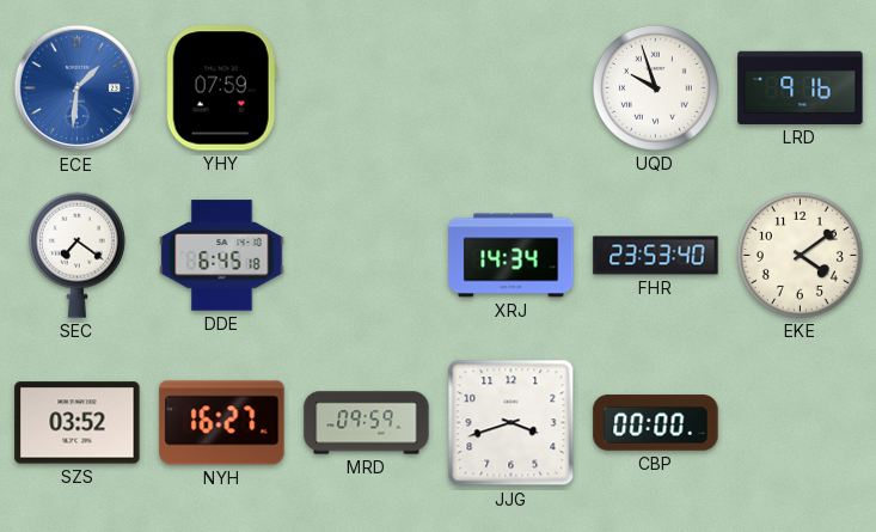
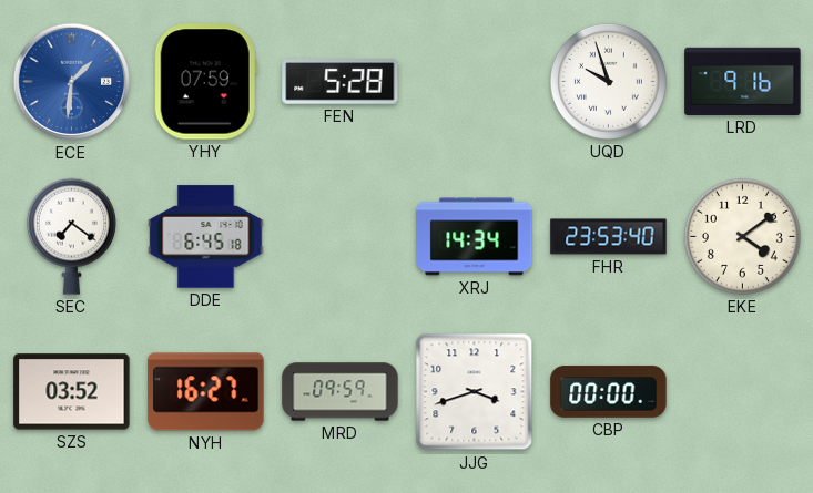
FEN: none -> 5:28 (341, 82)
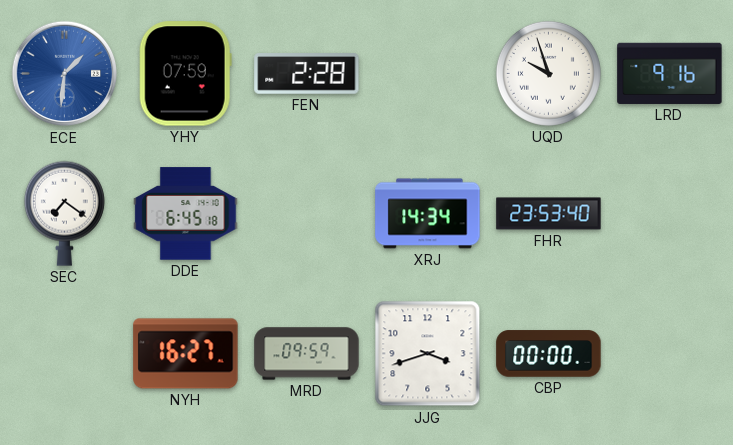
FEN: 5:28 -> 2:28 (307, 74)
EKE: 4:09 -> none (742, 236)
SZS: 03:52 -> none (72, 392)
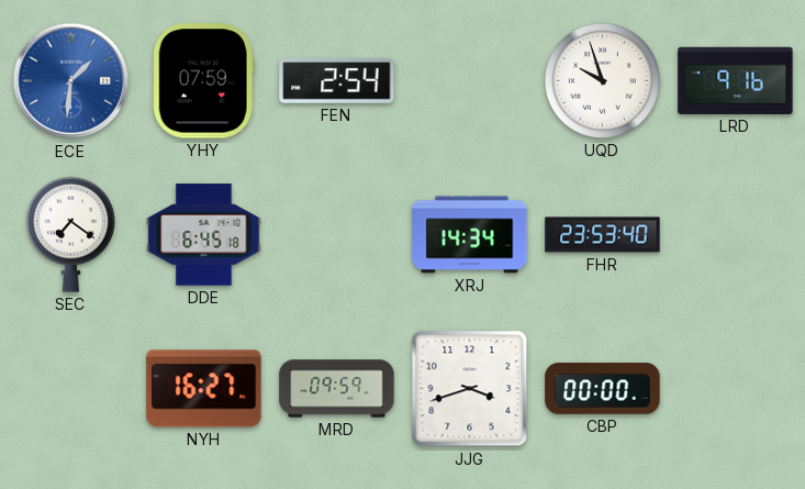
FEN: 2:28 -> 2:54 (337, 81)
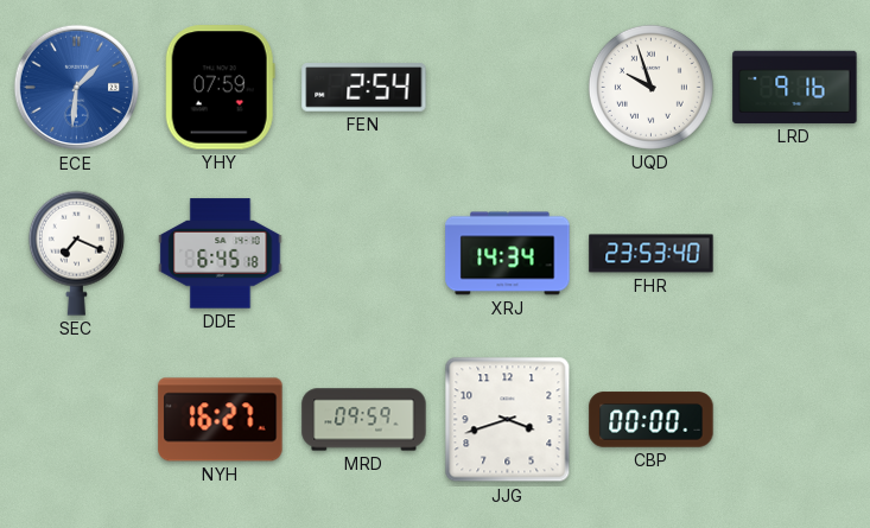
SEC: 7:21 -> 7:19 (76, 253)
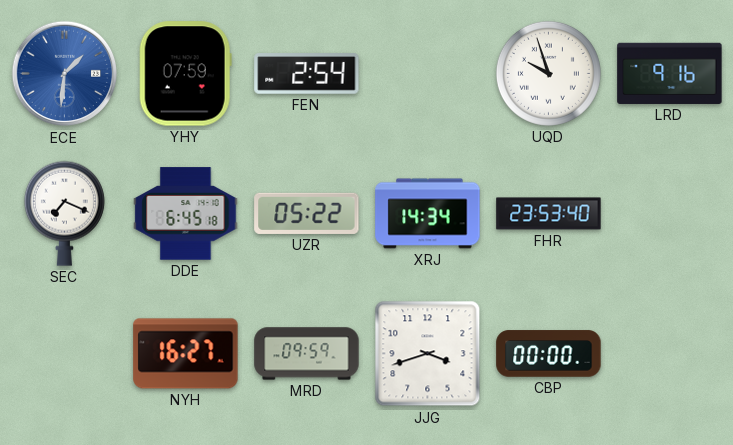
UZR: none -> 05:22 (307, 213)
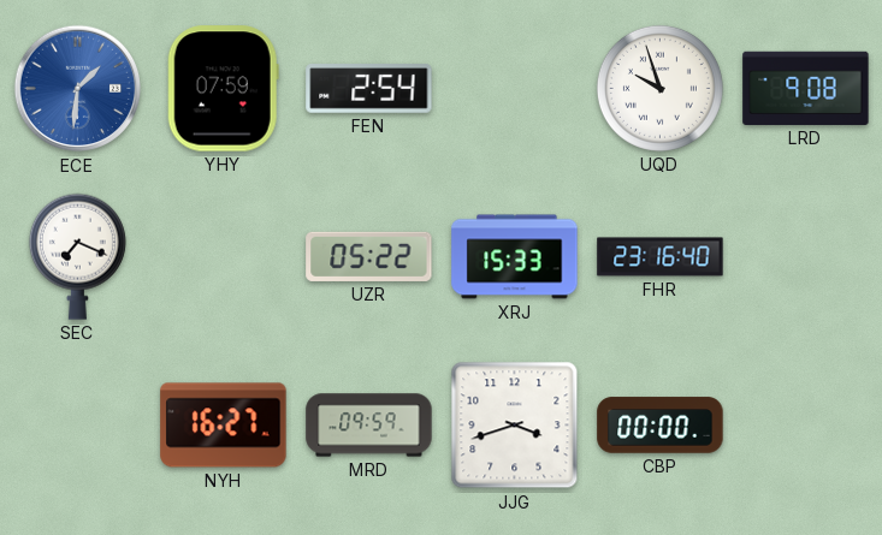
LRD: 9:16 -> 9:08 (806, 88)
DDE: 6:45 -> none (186, 214)
XRJ: 14:34 -> 15:33 (515, 257)
FHR: 23:53 -> 23:16 (661, 257)
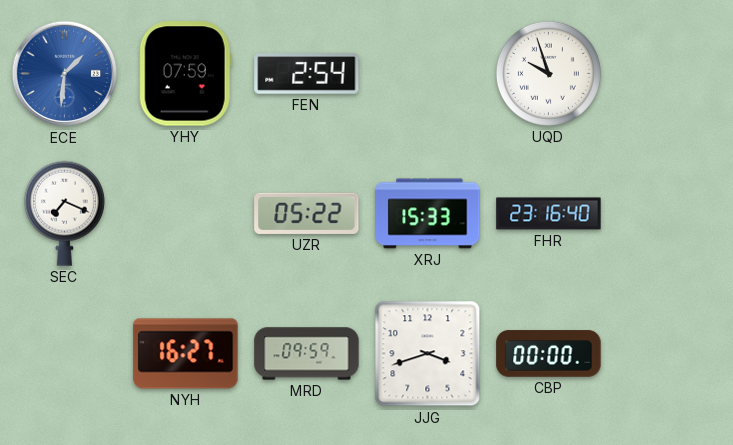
LRD: 9:08 -> none (806, 88)
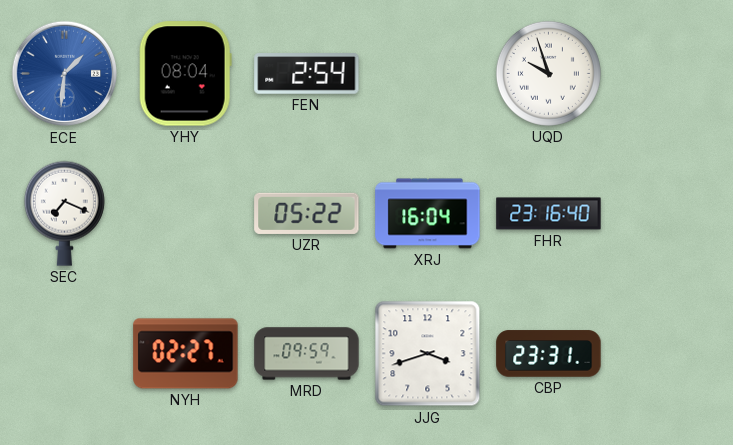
YHY: 07:59 -> 08:04 (185, 74)
XRJ: 15:33 -> 16:04 (428, 214)
NYH: 16:27 -> 02:27 (186, 354)
CBP: 00:00 -> 23:31 (549, 354)
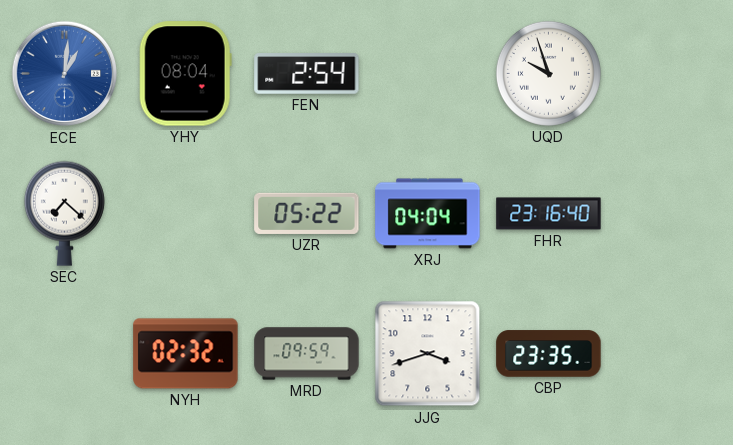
ECE: 1:31 -> 1:01 (65, 74)
SEC: 7:19 -> 7:22 (64, 213)
XRJ: 16:04 -> 04:04 (428, 214)
NYH: 02:27 -> 02:32 (186, 354)
CBP: 23:31 -> 23:35 (549, 354)
